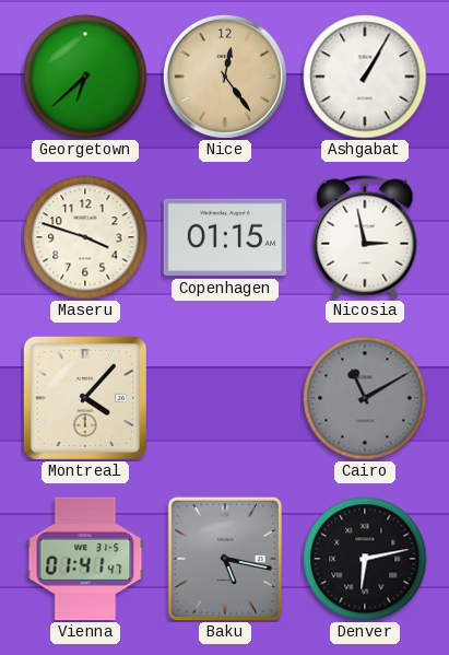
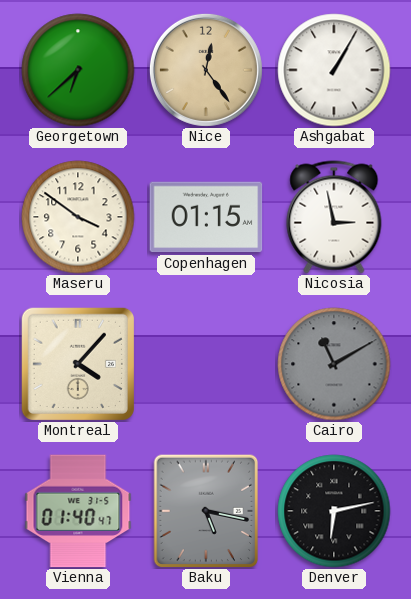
Maseru: 3:48 -> 3:51 (78, 217)
Vienna: 01:41 -> 01:40 (78, 511)
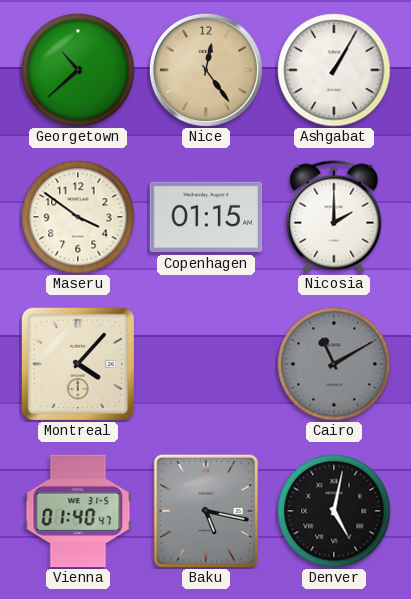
Georgetown: 6:38 -> 10:38 (78, 70)
Nicosia: 2:58 -> 2:00 (334, 217)
Denver: 6:13 -> 5:02 (334, 511)
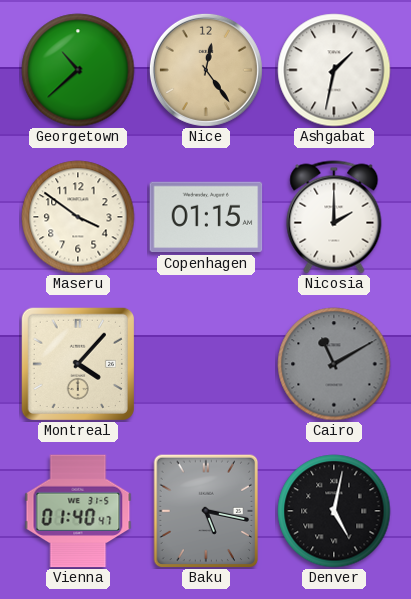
Ashgabat: 1:05 -> 1:32 (334, 70)
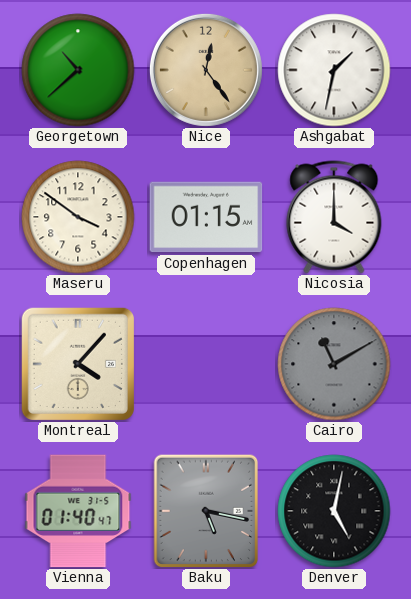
Nicosia: 2:00 -> 4:00 (334, 217)
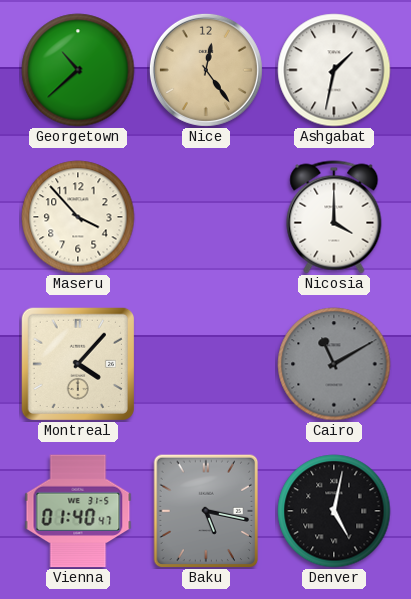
Maseru: 3:51 -> 3:53 (78, 217)
Copenhagen: 01:15 -> none (206, 217)
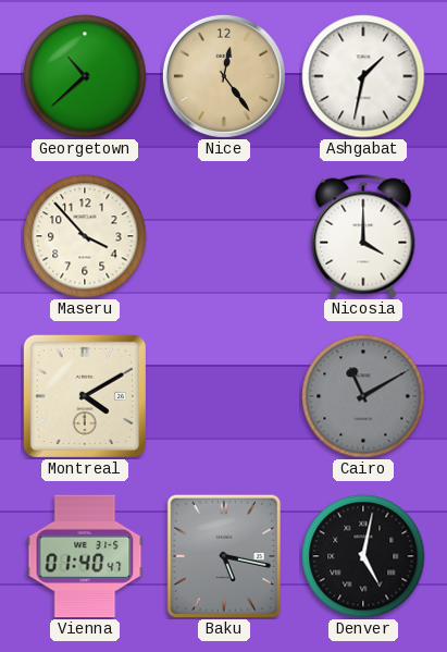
Montreal: 4:07 -> 4:10 (85, 396)
